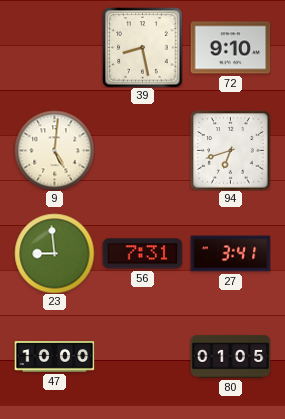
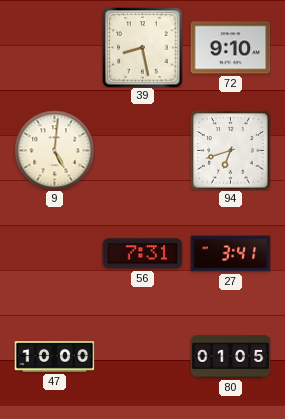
23: 8:59 -> none (54, 253)
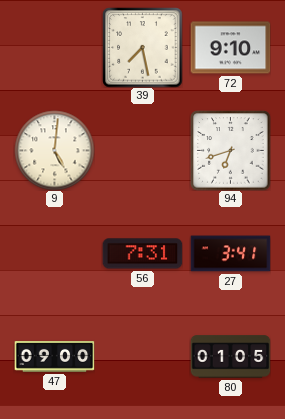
39: 8:28 -> 7:28 (142, 47)
47: 10:00 -> 09:00 (54, 357)
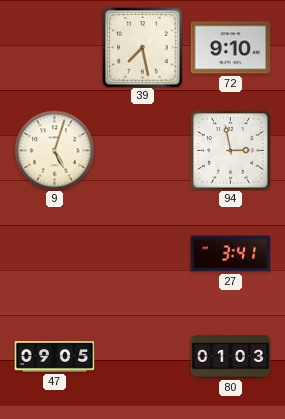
9: 5:01 -> 5:03 (54, 150)
94: 6:42 -> 2:58 (230, 150)
56: 7:31 -> none (142, 254)
47: 09:00 -> 09:05 (54, 357)
80: 01:05 -> 01:03 (230, 357)
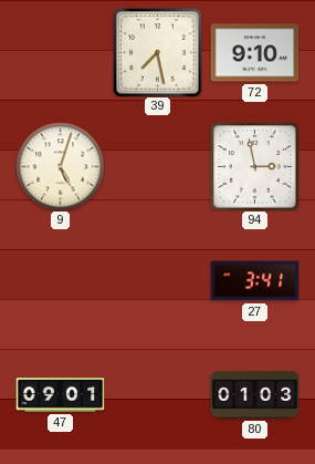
47: 09:05 -> 09:01 (60, 395)
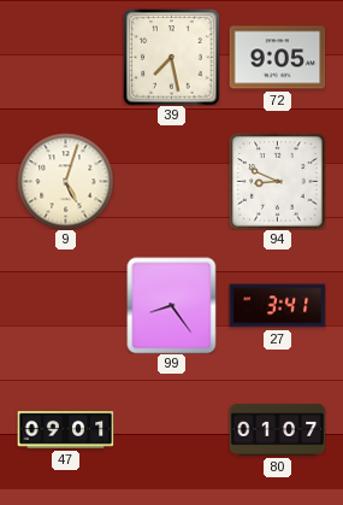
72: 9:10 -> 9:05 (277, 58)
94: 2:58 -> 8:49 (277, 181)
99: none -> 8:24 (172, 305)
80: 01:03 -> 01:07 (277, 430)
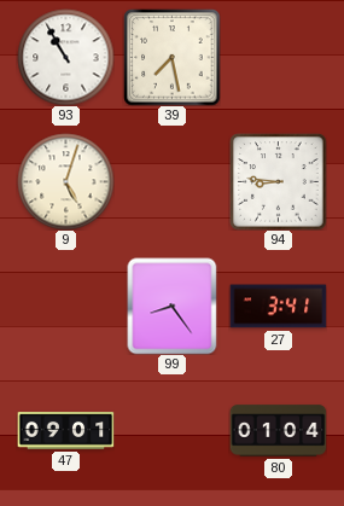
93: none -> 10:55 (65, 57)
72: 9:05 -> none (277, 58)
94: 8:49 -> 8:46 (278, 181)
80: 01:07 -> 01:04 (278, 431)
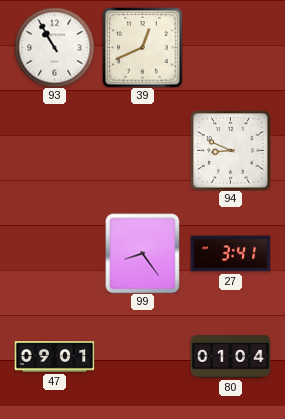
39: 7:28 -> 12:41 (142, 47)
9: 5:03 -> none (65, 181)
94: 8:46 -> 8:49 (230, 150)
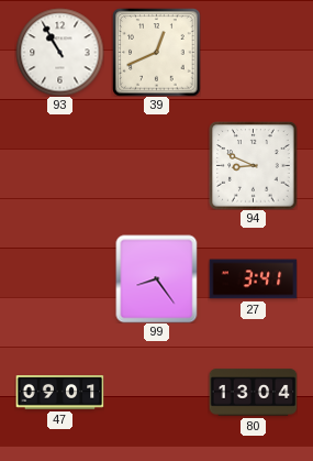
80: 01:04 -> 13:04 (253, 393)
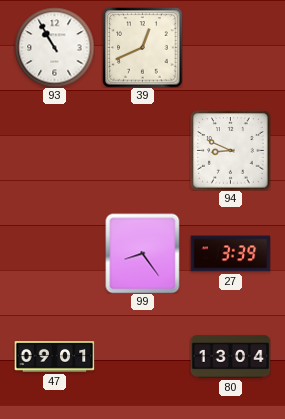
27: 3:41 -> 3:39 (230, 254)
